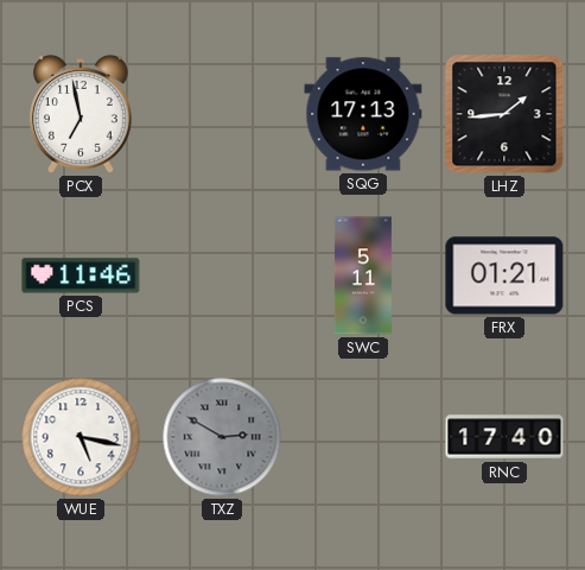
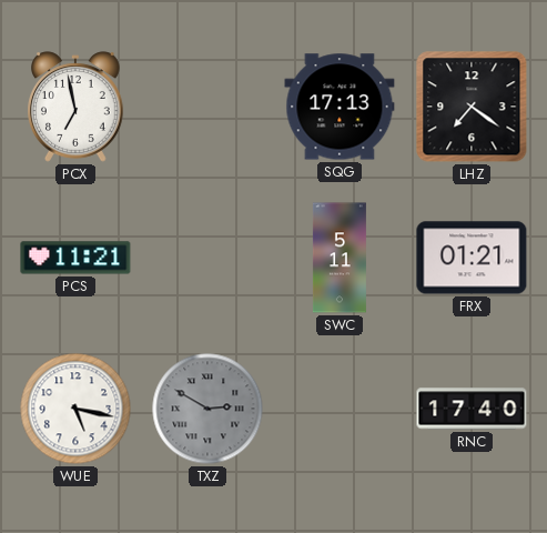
LHZ: 1:44 -> 7:21 (472, 107)
PCS: 11:46 -> 11:21 (75, 258)
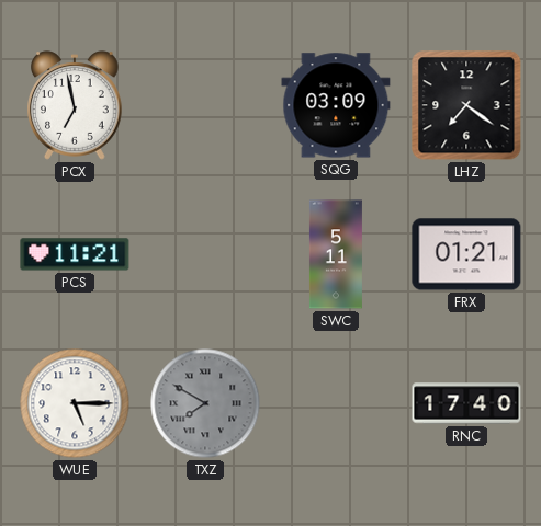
SQG: 17:13 -> 03:09 (336, 105)
WUE: 5:17 -> 5:15 (75, 403)
TXZ: 2:50 -> 7:50 (205, 403)
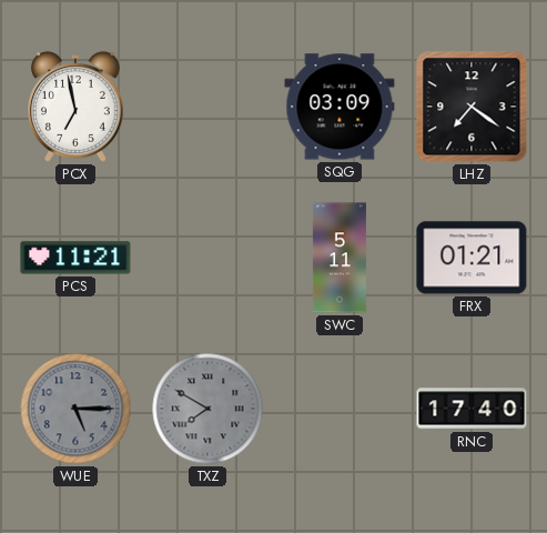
WUE dial: white -> grey (75, 409)
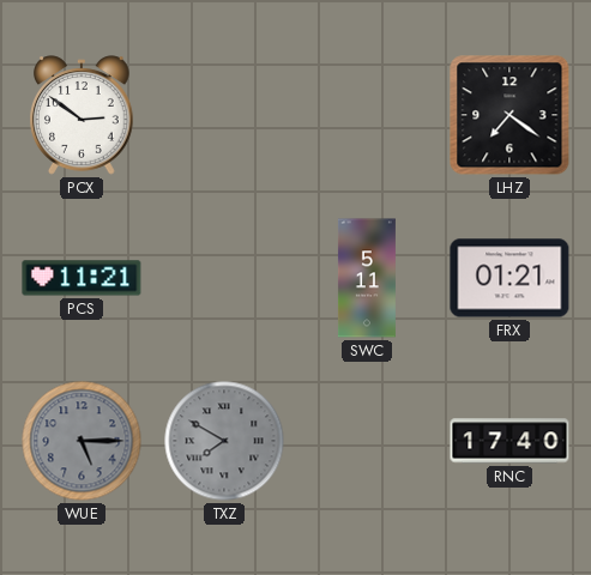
PCX: 6:58 -> 2:51 (83, 115)
SQG: 03:09 -> none (340, 107)
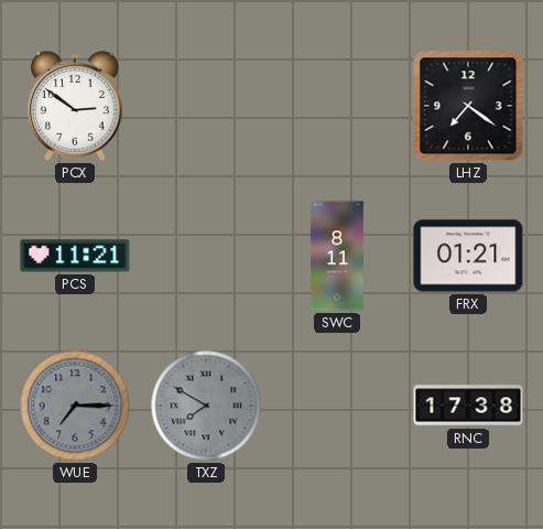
SWC: 5:11 -> 8:11 (337, 256)
WUE: 5:15 -> 7:15 (75, 406)
RNC: 17:40 -> 17:38 (468, 406)
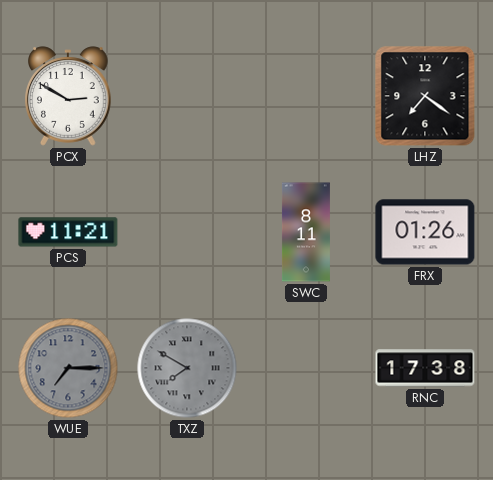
PCX: 2:51 -> 2:50 (69, 96)
FRX: 01:21 -> 01:26 (425, 232)
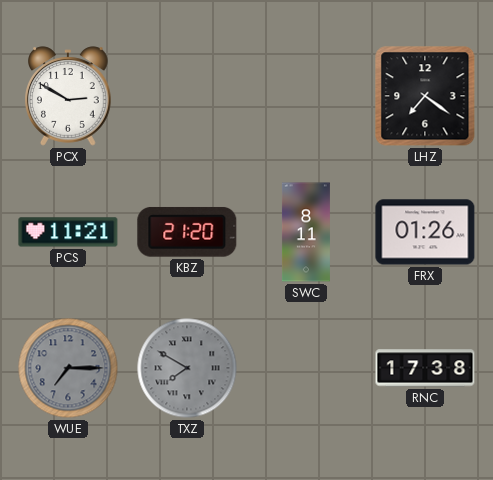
KBZ: none -> 21:20 (187, 232)
